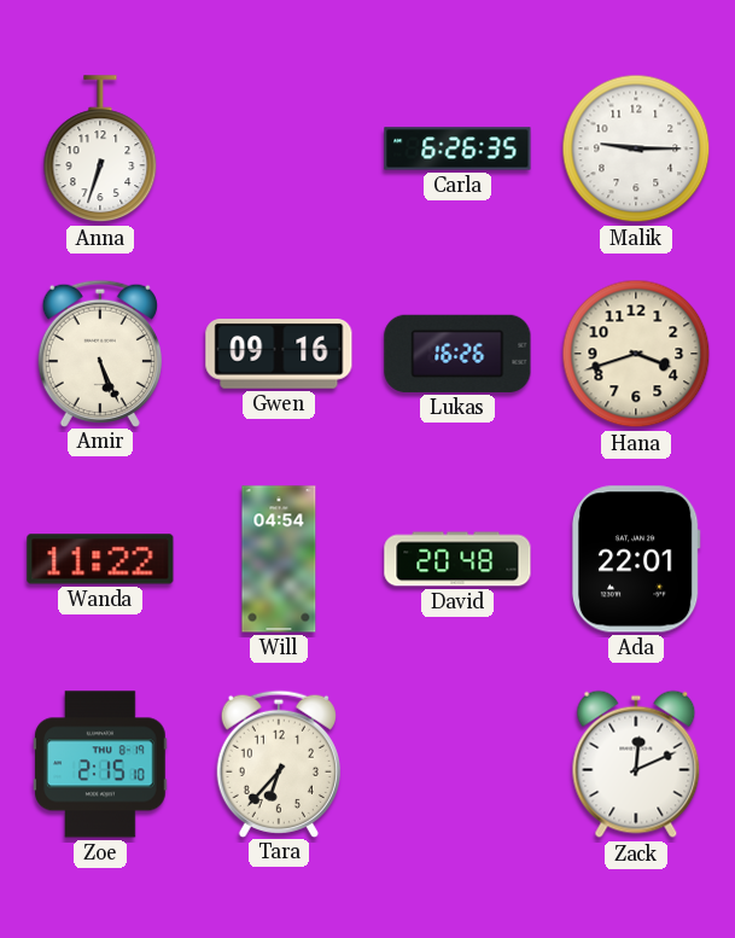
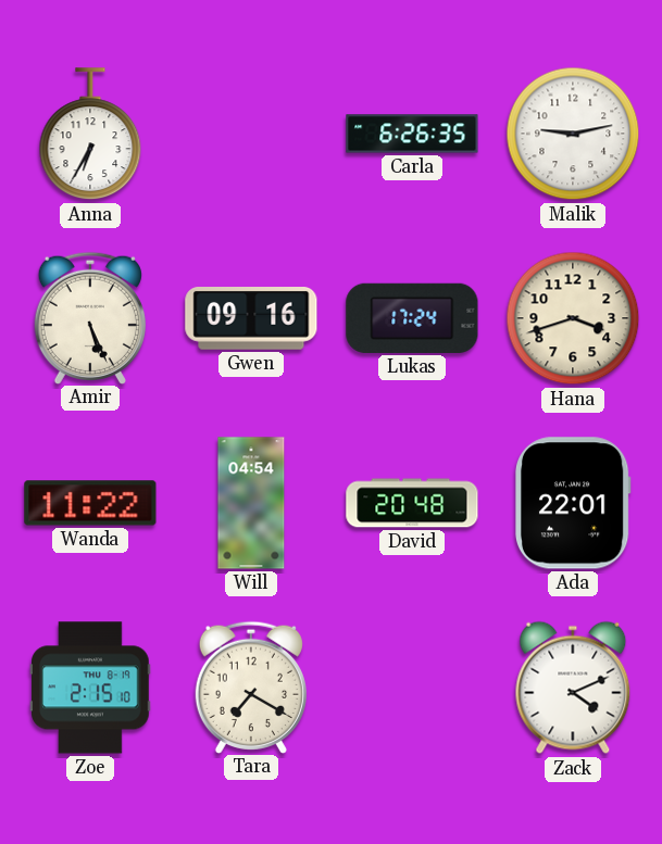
Anna: 6:33 -> 6:35 (90, 135)
Malik: 9:15 -> 9:13 (573, 134)
Lukas: 16:26 -> 17:24 (412, 318)
Tara: 6:37 -> 7:20 (251, 686)
Zack: 12:11 -> 4:11 (573, 688)
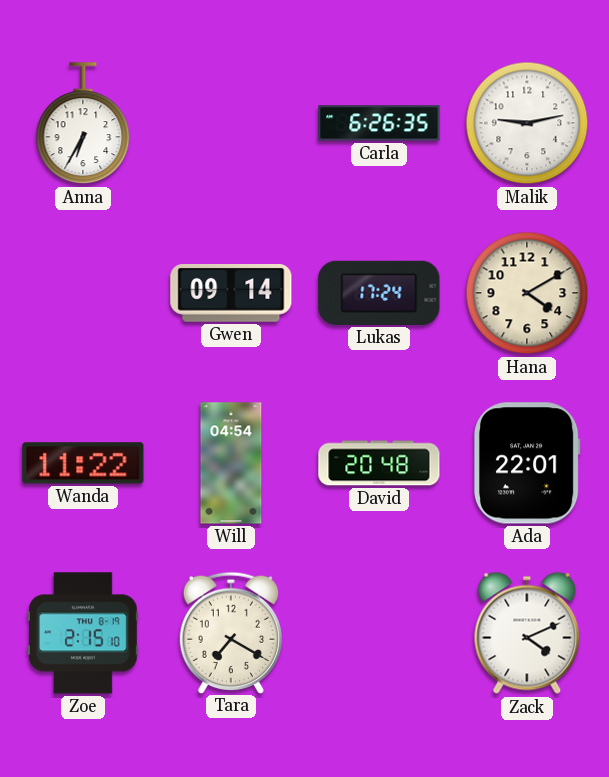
Amir: 5:26 -> none (90, 317)
Gwen: 09:16 -> 09:14 (231, 294)
Hana: 3:42 -> 4:10 (527, 293)
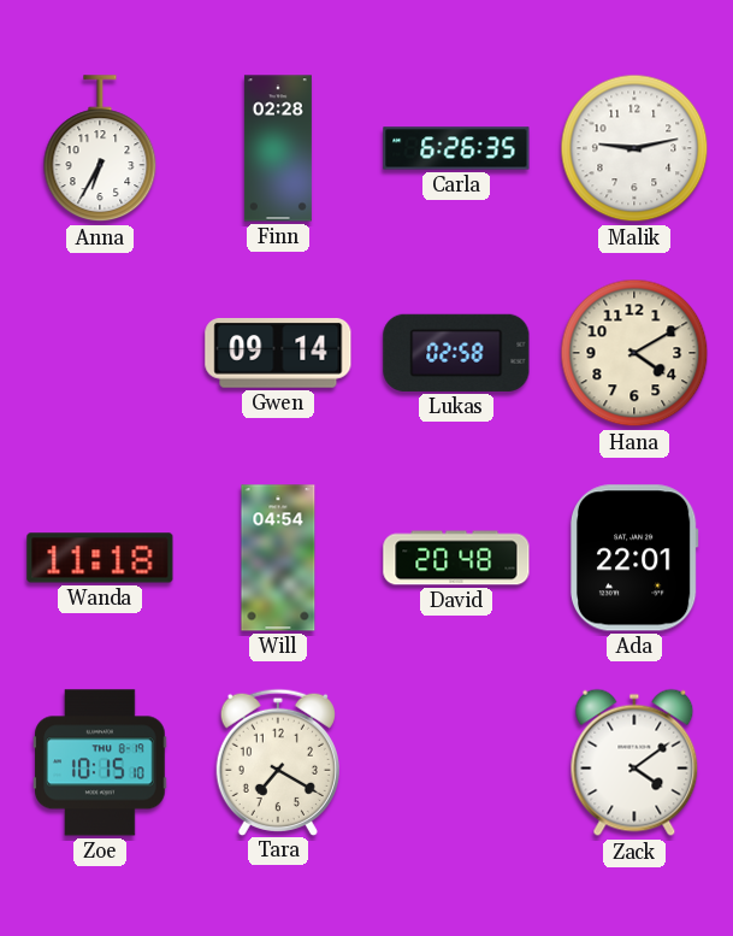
Finn: none -> 02:28 (278, 148)
Lukas: 17:24 -> 02:58 (456, 353)
Wanda: 11:22 -> 11:18 (100, 558)
Zoe: 2:15 -> 10:15 (100, 763)
Zack: 4:11 -> 4:09 (634, 763)
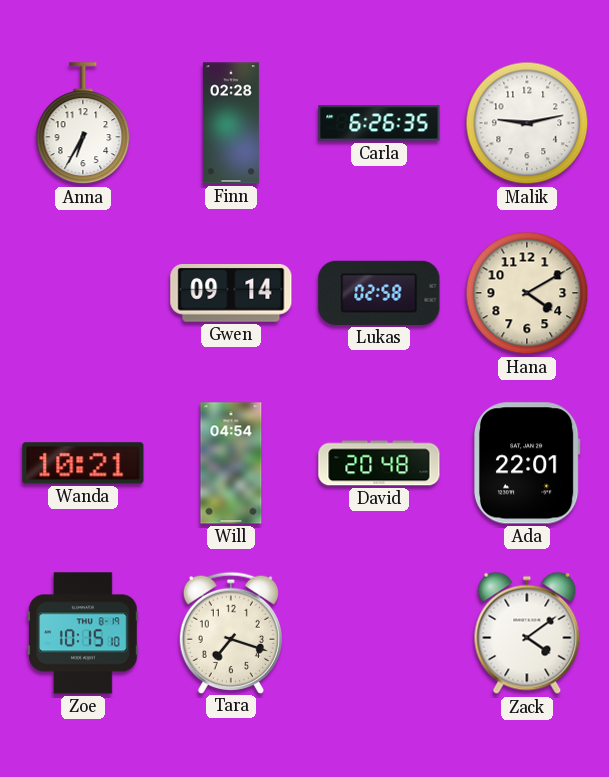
Wanda: 11:18 -> 10:21 (83, 463)
Tara: 7:20 -> 7:18 (231, 632)
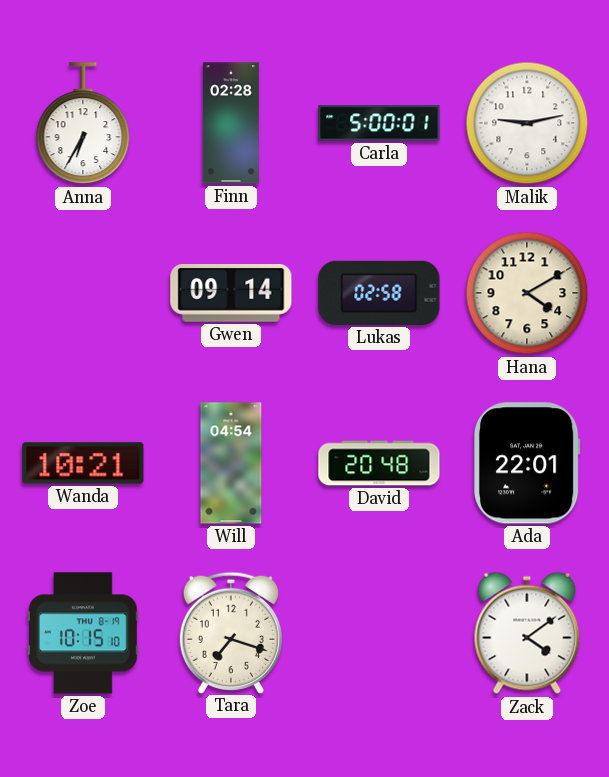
Carla: 6:26 -> 5:00 (379, 123)
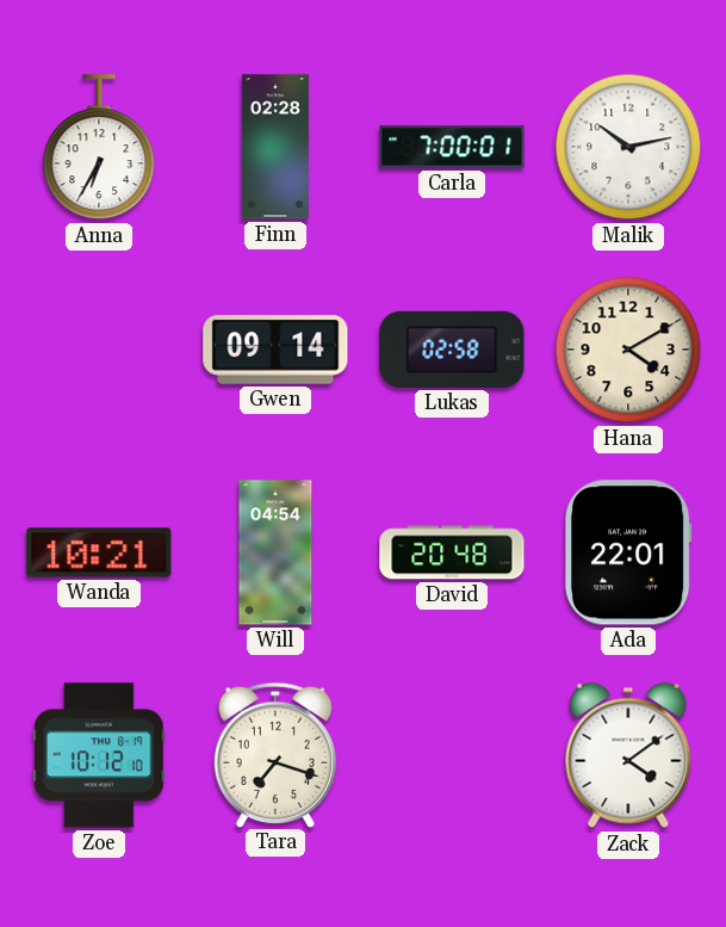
Carla: 5:00 -> 7:00 (452, 147)
Malik: 9:13 -> 10:13 (628, 147)
Zoe: 10:15 -> 10:12 (99, 755)
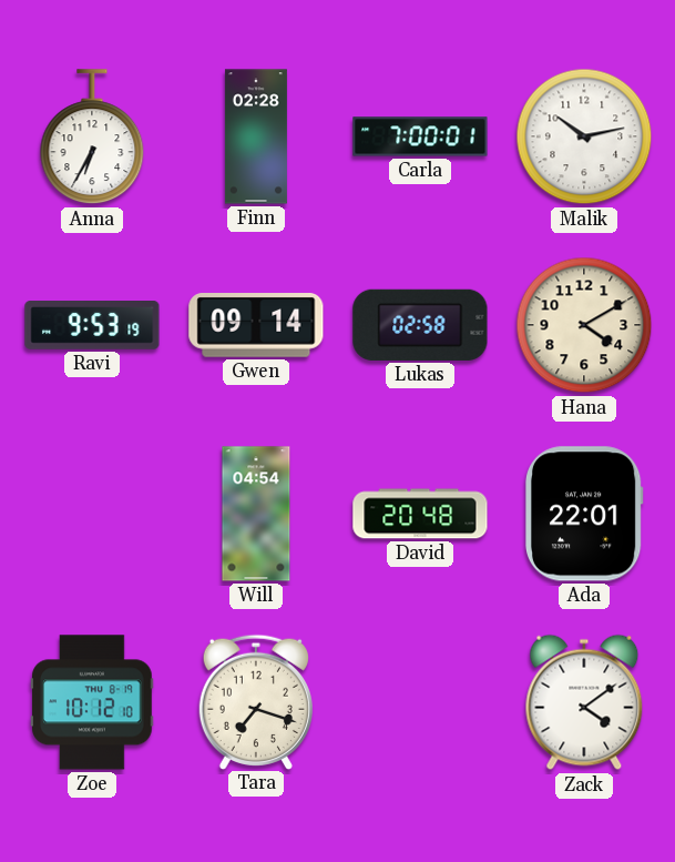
Ravi: none -> 9:53 (92, 326)
Wanda: 10:21 -> none (99, 552)
